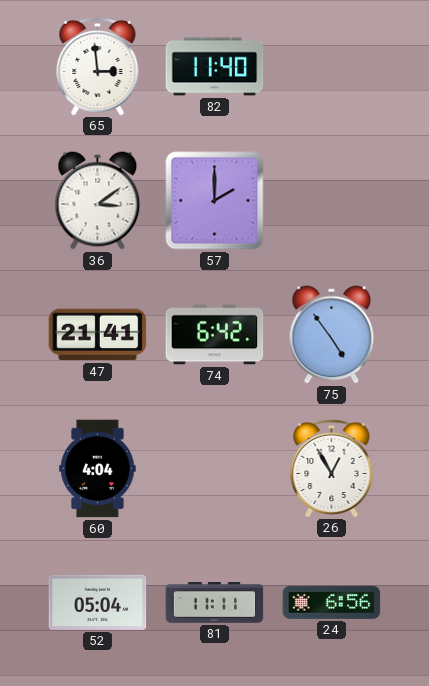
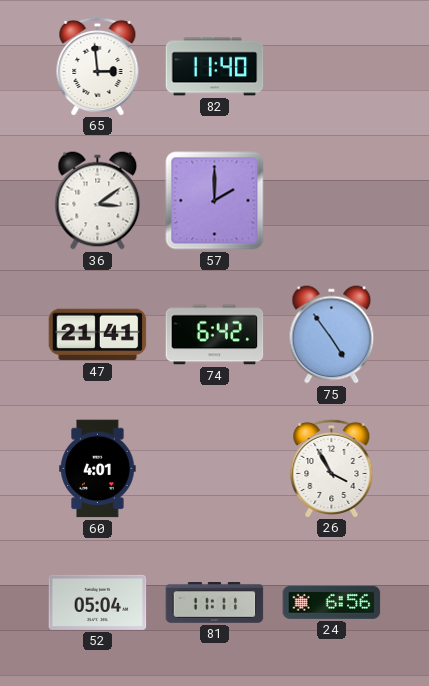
60: 4:04 -> 4:01 (98, 469)
26: 12:55 -> 3:55 (332, 468)
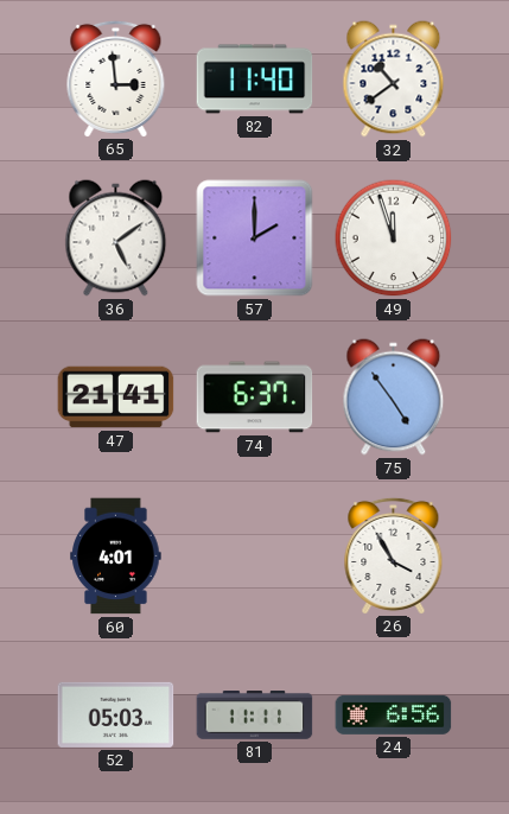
32: none -> 10:39 (394, 80)
36: 3:09 -> 5:09 (116, 239)
49: none -> 11:57 (394, 239)
74: 6:42 -> 6:37 (255, 398)
52: 05:04 -> 05:03 (116, 714)
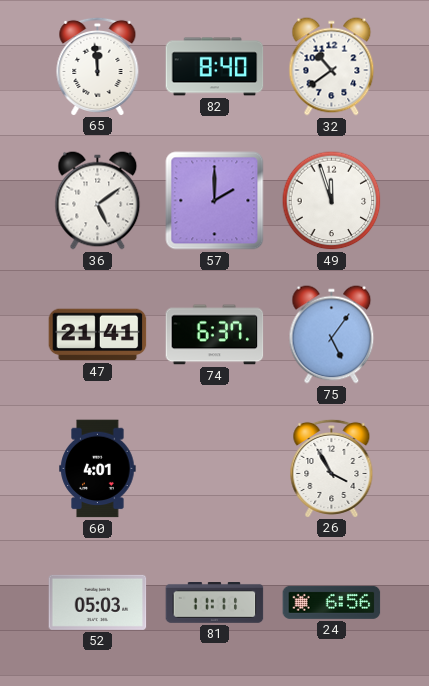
65: 2:59 -> 11:59 (98, 66)
82: 11:40 -> 8:40 (215, 67)
75: 4:54 -> 5:06 (332, 335)
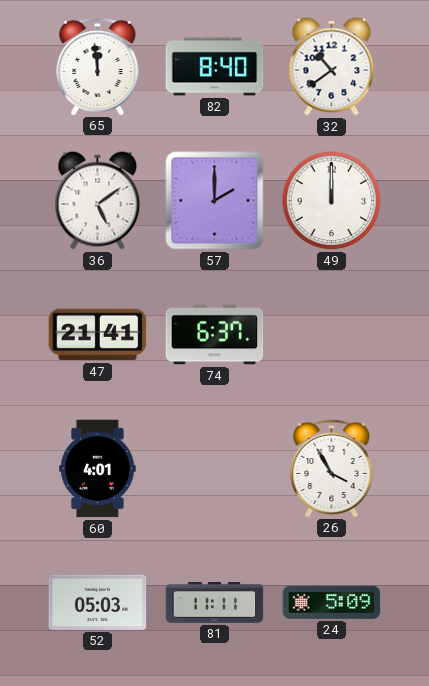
49: 11:57 -> 12:00 (332, 201)
75: 5:06 -> none (332, 335)
24: 6:56 -> 5:09 (332, 602)
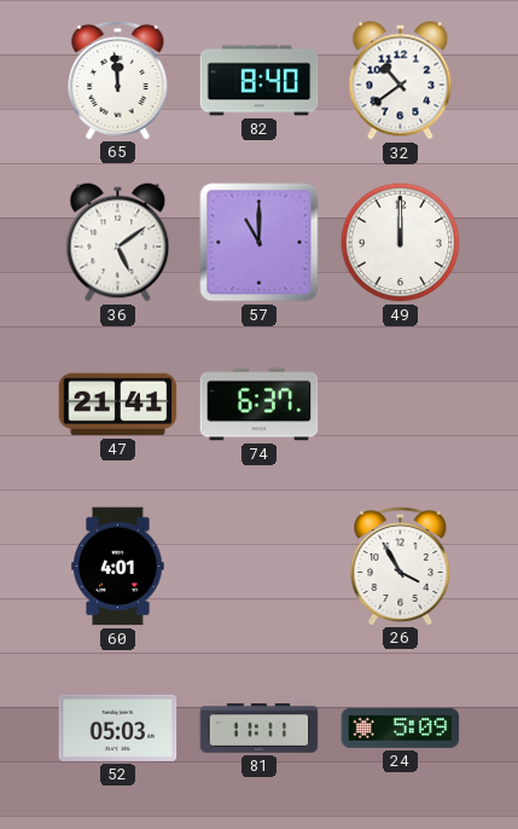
57: 2:00 -> 11:00 (260, 243)
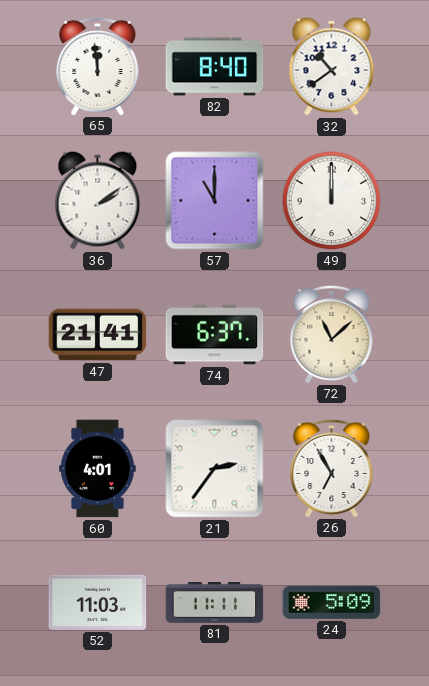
36: 5:09 -> 2:09 (98, 201)
72: none -> 11:08 (332, 334)
21: none -> 2:36 (215, 469)
26: 3:55 -> 6:55 (332, 468)
52: 05:03 -> 11:03 (98, 602)
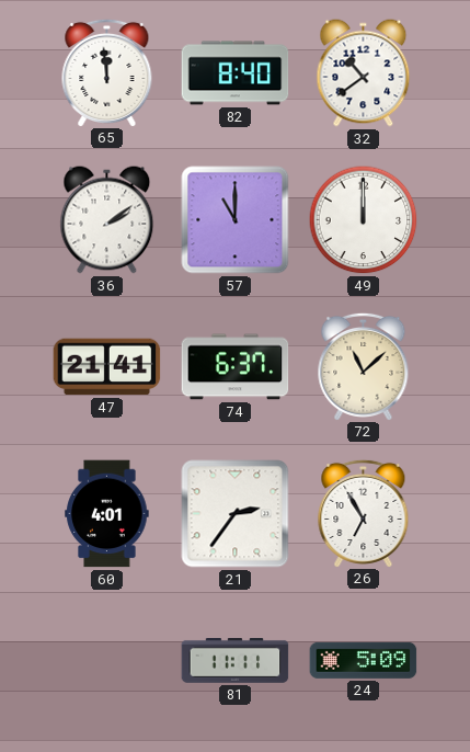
52: 11:03 -> none (98, 602)
